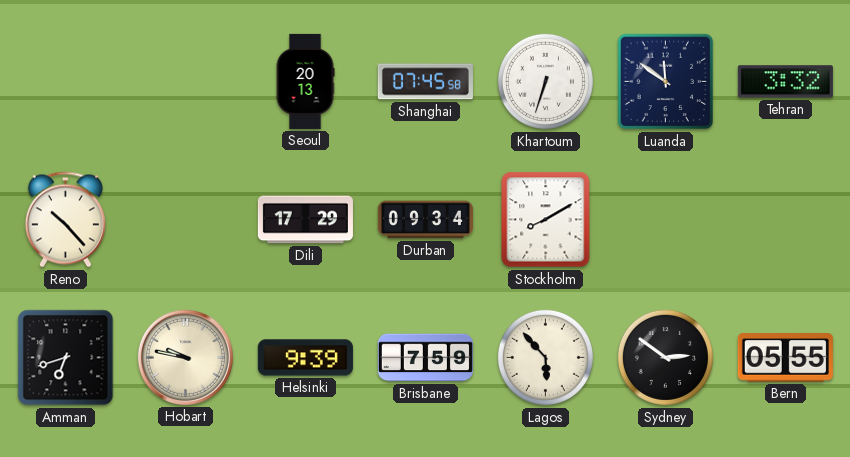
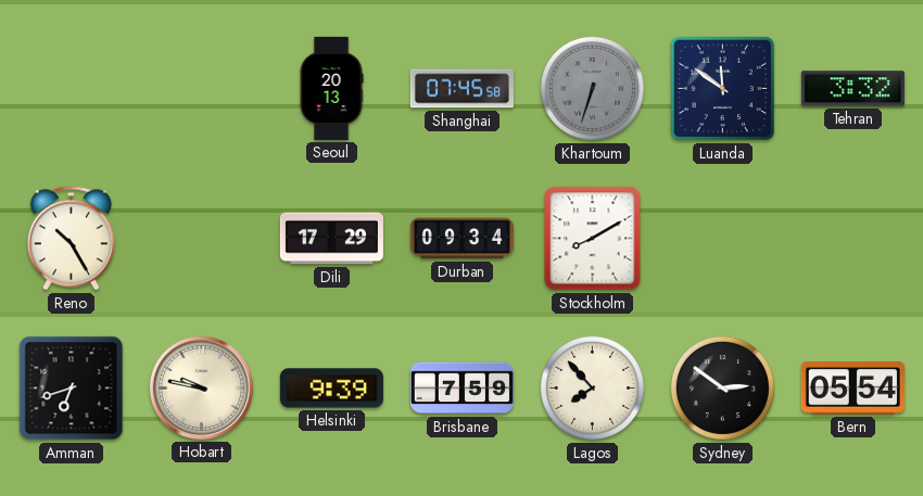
Khartoum dial: white -> grey (592, 88)
Reno: 10:23 -> 10:25 (71, 239)
Lagos: 5:53 -> 7:53 (592, 387)
Bern: 05:55 -> 05:54 (852, 389)
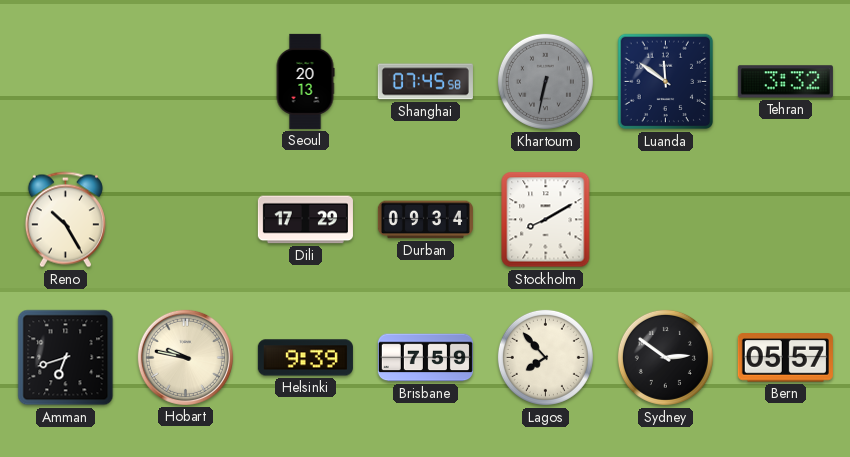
Khartoum: 6:33 -> 6:32 (545, 81)
Bern: 05:54 -> 05:57 (785, 358)
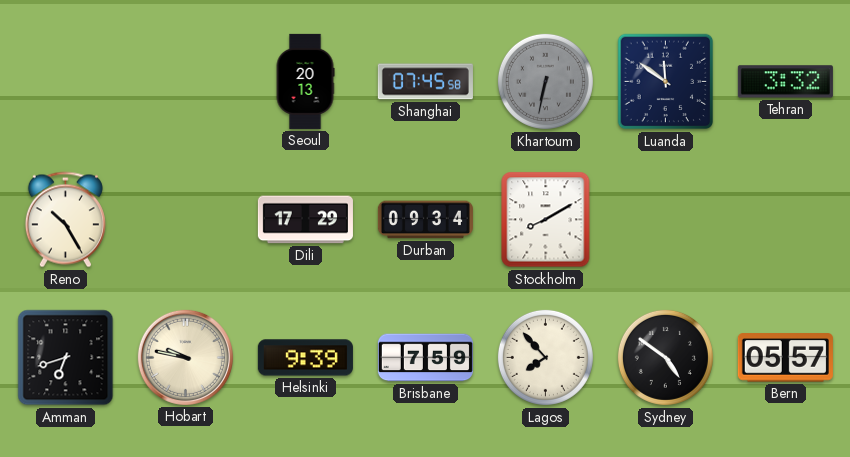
Sydney: 2:51 -> 4:51 (665, 357)
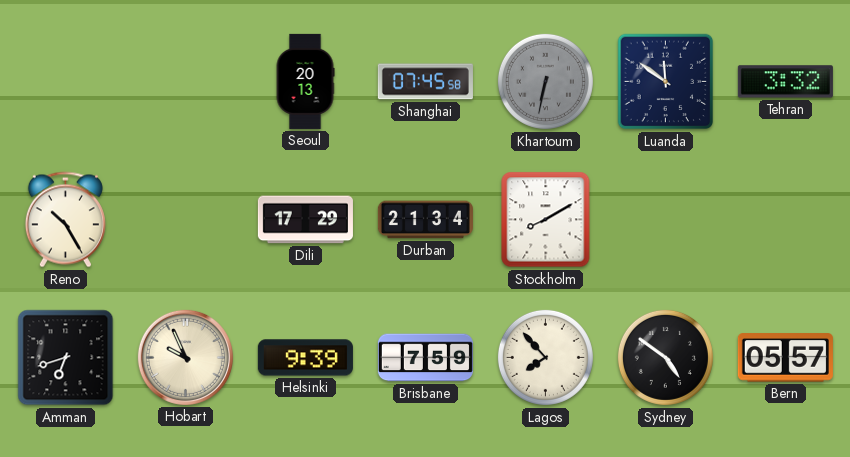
Durban: 09:34 -> 21:34 (425, 220)
Hobart: 9:47 -> 9:56 (185, 357)
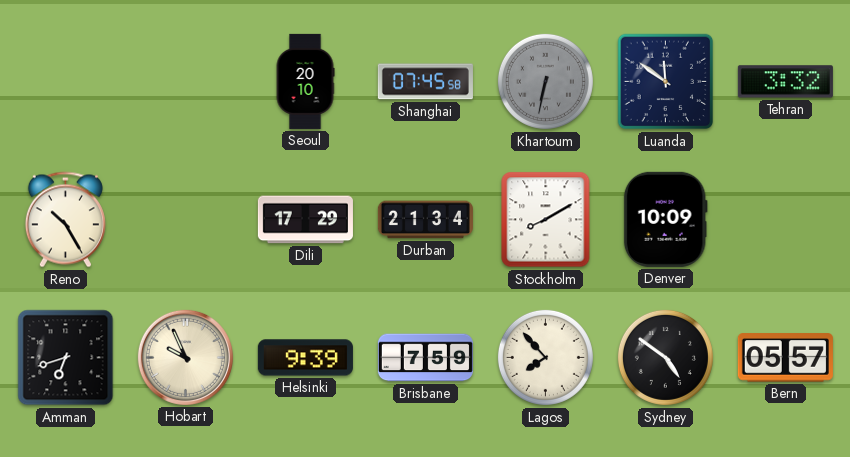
Seoul: 20:13 -> 20:10 (305, 81)
Denver: none -> 10:09 (665, 219)
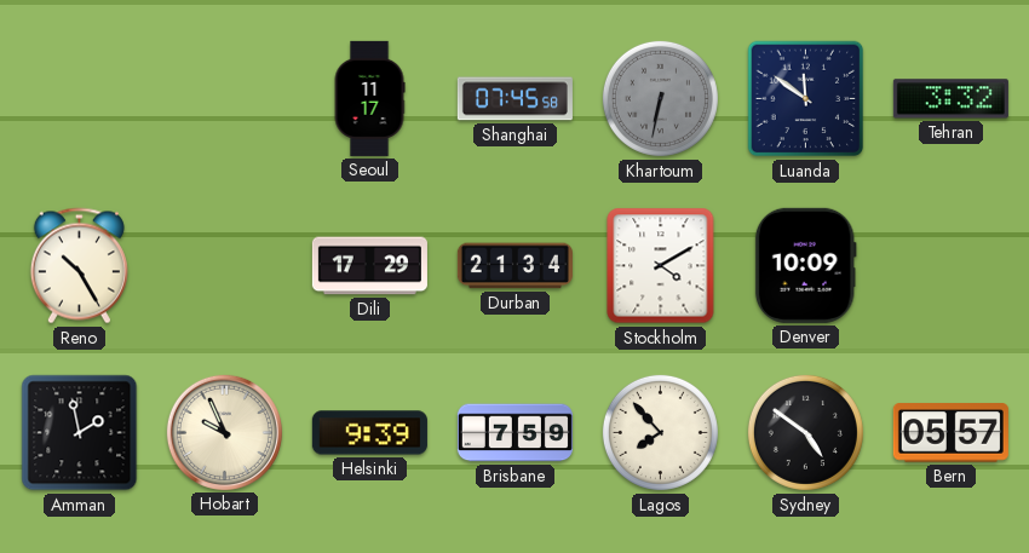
Seoul: 20:10 -> 11:17 (369, 98)
Stockholm: 8:10 -> 4:10 (661, 266)
Amman: 6:42 -> 1:58 (80, 433)
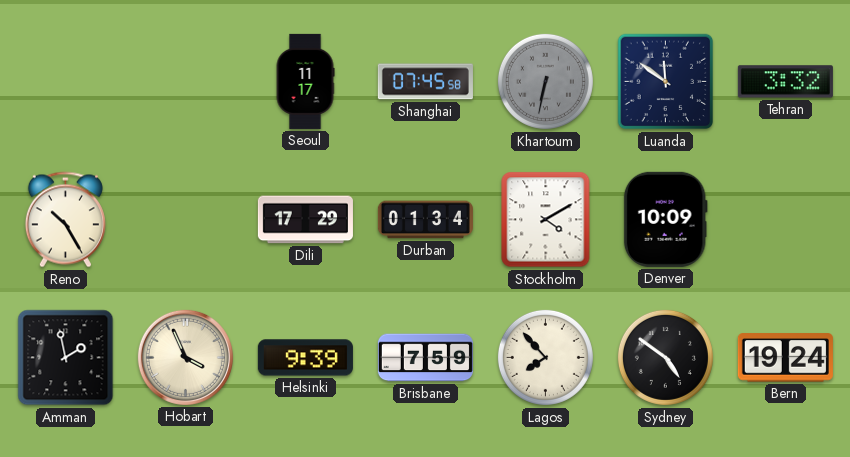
Durban: 21:34 -> 01:34 (425, 220)
Hobart: 9:56 -> 3:56 (185, 357)
Bern: 05:57 -> 19:24 (785, 358)
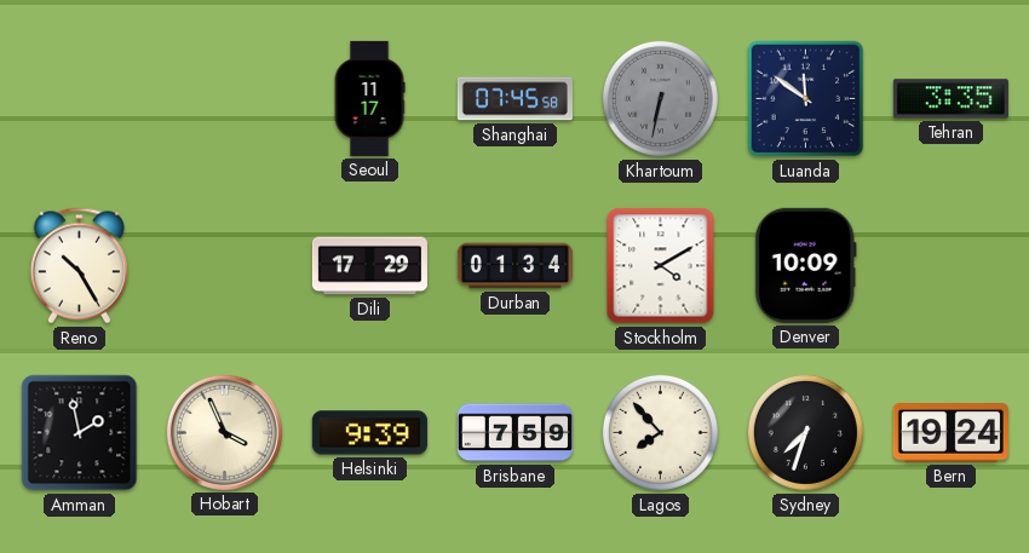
Tehran: 3:32 -> 3:35 (950, 99)
Sydney: 4:51 -> 7:33 (805, 432)
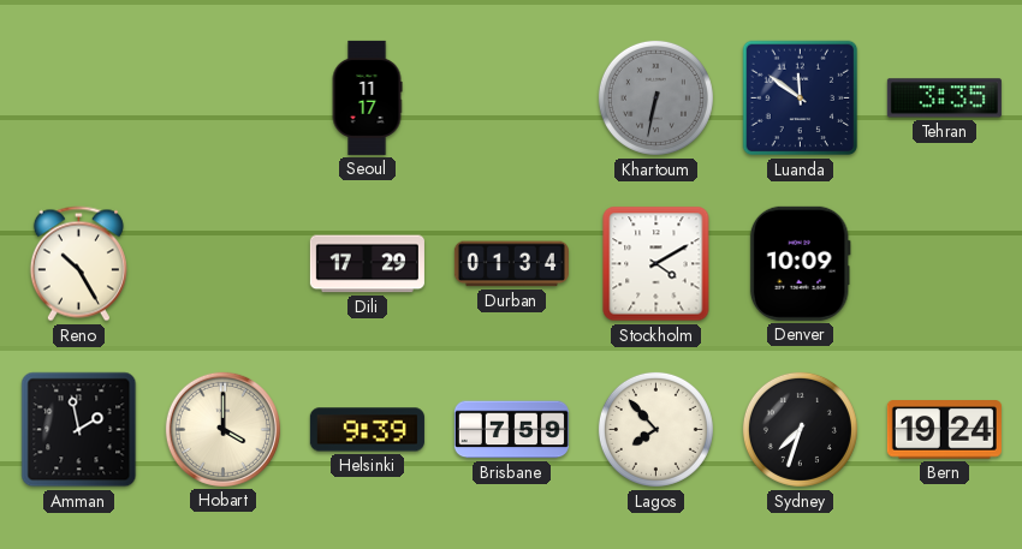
Shanghai: 07:45 -> none (514, 99)
Hobart: 3:56 -> 4:00 (222, 429)
